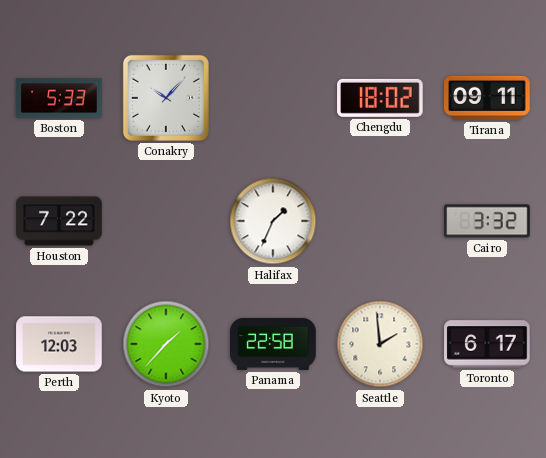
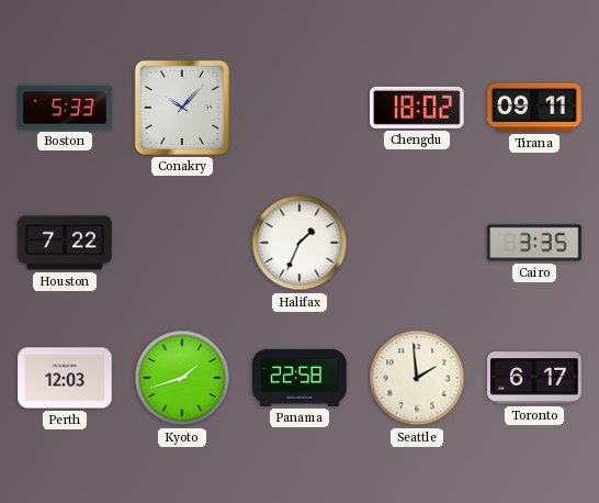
Cairo: 3:32 -> 3:35 (534, 243)
Kyoto: 1:37 -> 1:42 (182, 378)
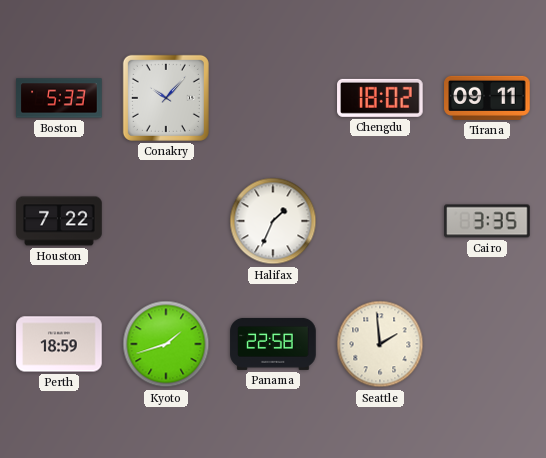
Perth: 12:03 -> 18:59 (59, 344)
Toronto: 6:17 -> none (534, 378)
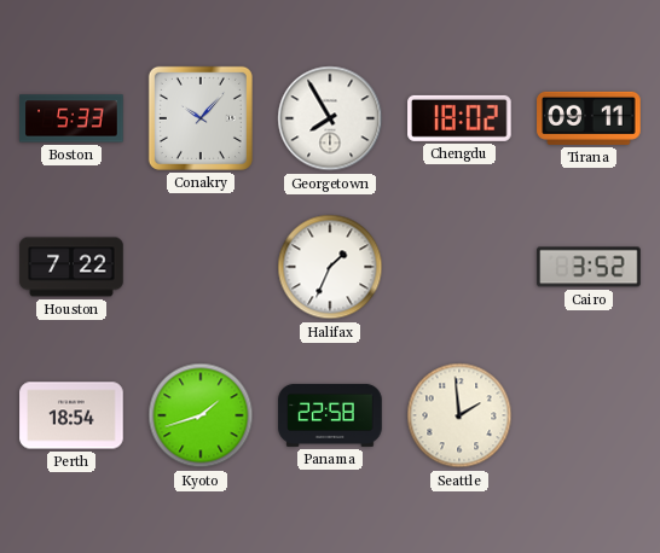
Georgetown: none -> 7:55 (330, 118)
Cairo: 3:35 -> 3:52 (589, 267)
Perth: 18:59 -> 18:54 (71, 415)
